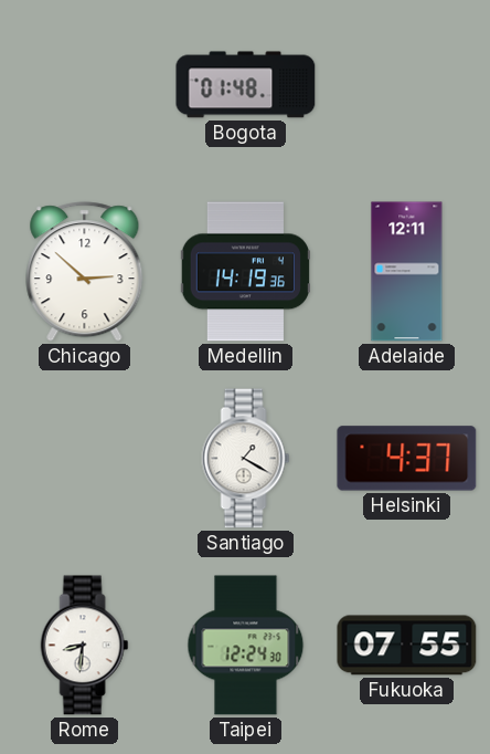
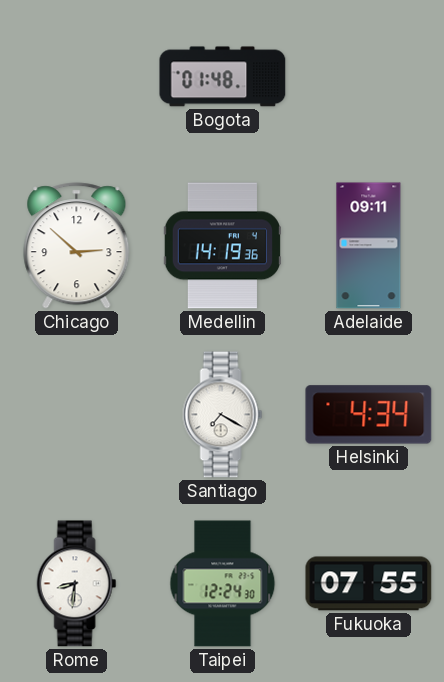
Adelaide: 12:11 -> 09:11 (369, 246)
Santiago: 1:20 -> 7:20 (223, 415)
Helsinki: 4:37 -> 4:34 (369, 415)
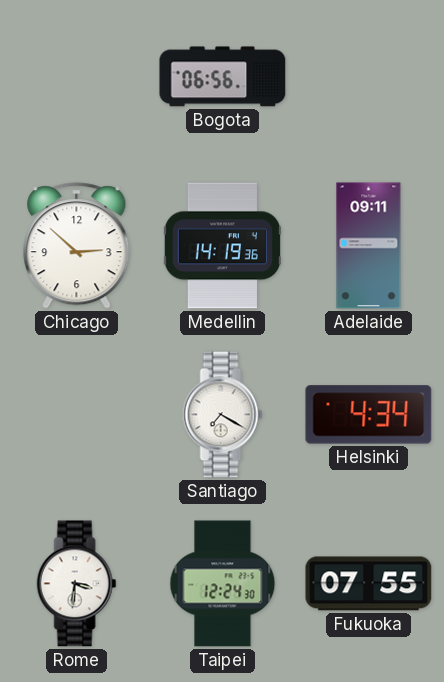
Bogota: 01:48 -> 06:56 (223, 77)
Rome: 8:31 -> 3:31 (77, 584)
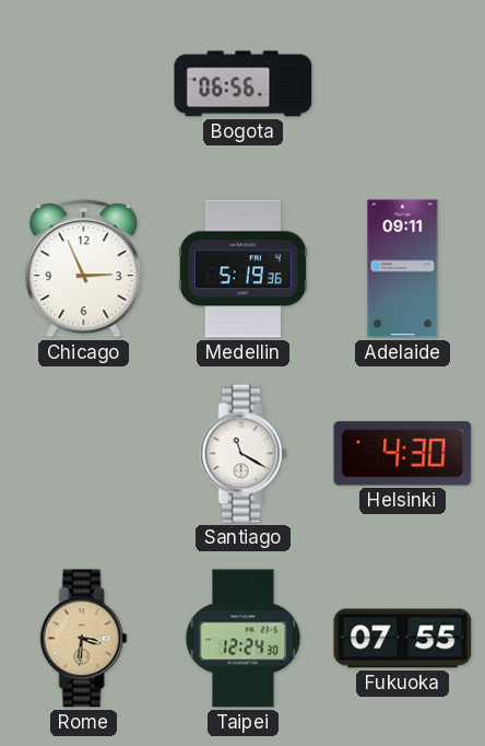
Chicago: 2:52 -> 2:56 (84, 269)
Medellin: 14:19 -> 5:19 (242, 269)
Santiago: 7:20 -> 11:20 (244, 454)
Helsinki: 4:34 -> 4:30 (403, 454)
Rome dial: white -> champagne (84, 639)
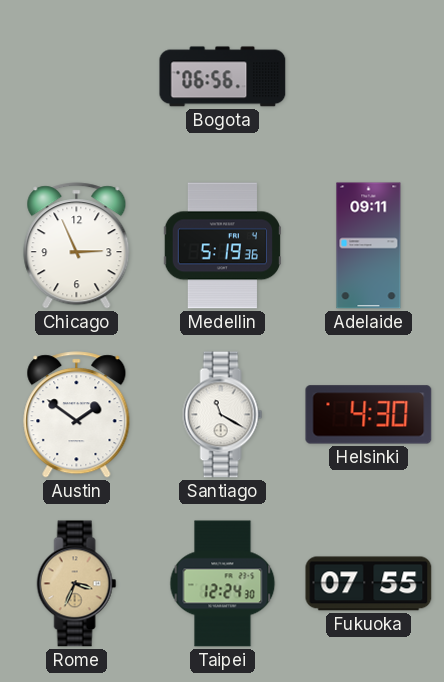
Austin: none -> 1:51 (77, 415)
Rome: 3:31 -> 3:34 (77, 584)
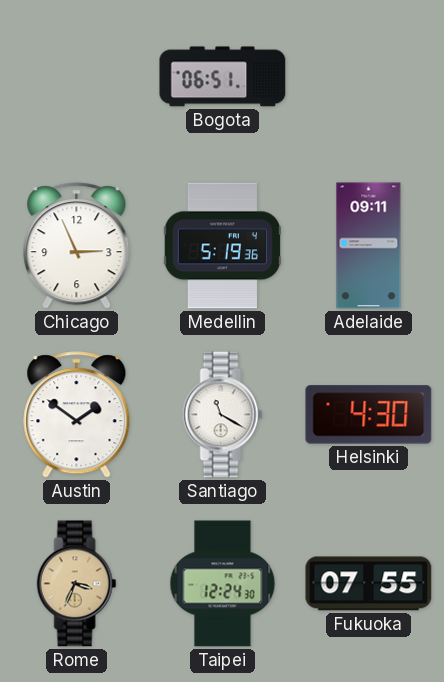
Bogota: 06:56 -> 06:51 (223, 77)
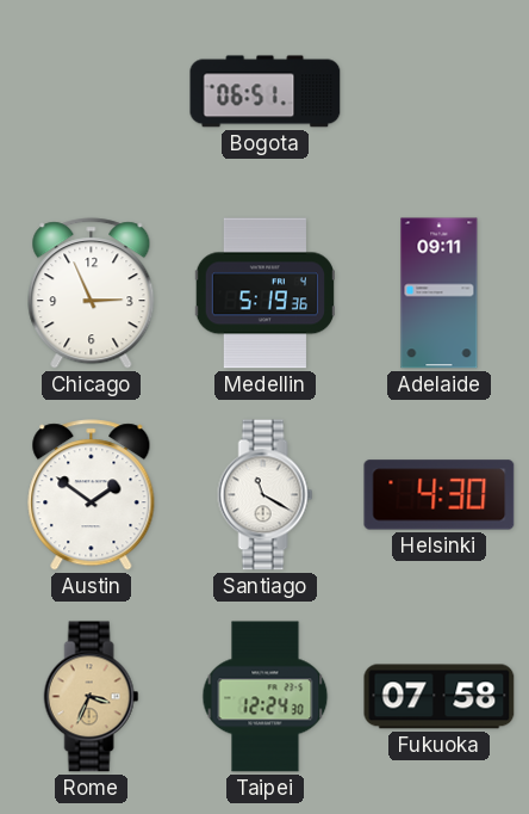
Fukuoka: 07:55 -> 07:58 (440, 697)
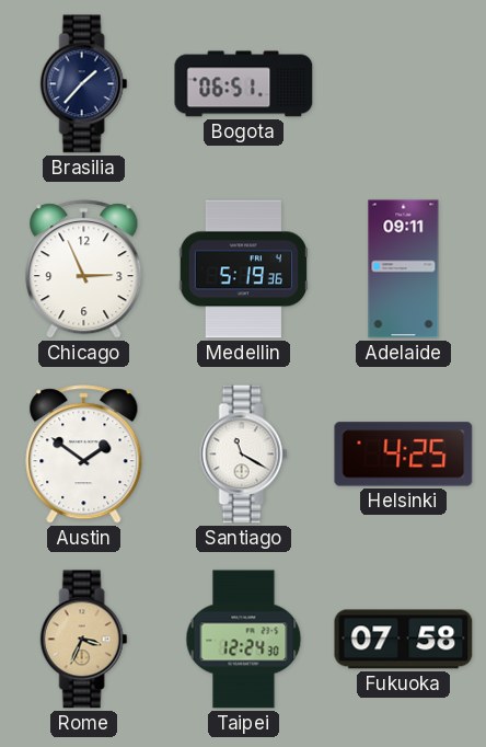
Brasilia: none -> 1:37 (84, 84)
Helsinki: 4:30 -> 4:25 (404, 455)
